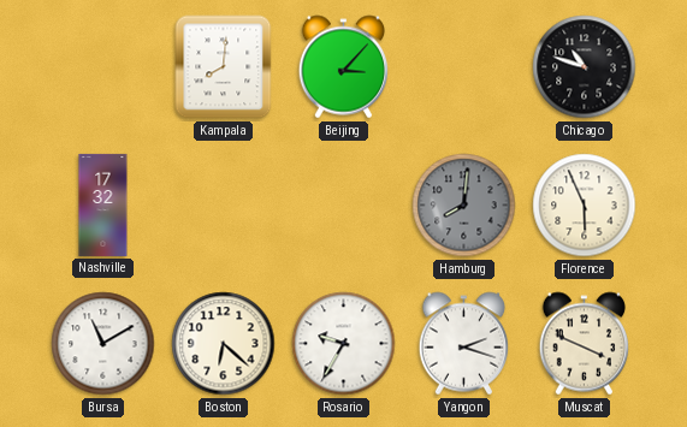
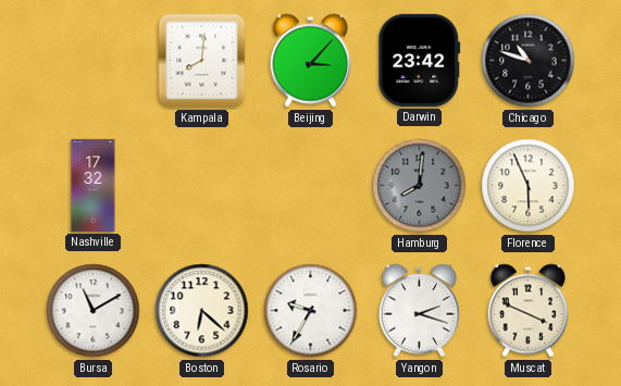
Darwin: none -> 23:42 (420, 60)
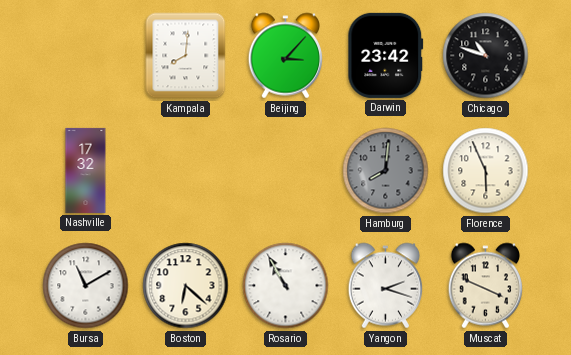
Rosario: 9:35 -> 10:55 (286, 286)
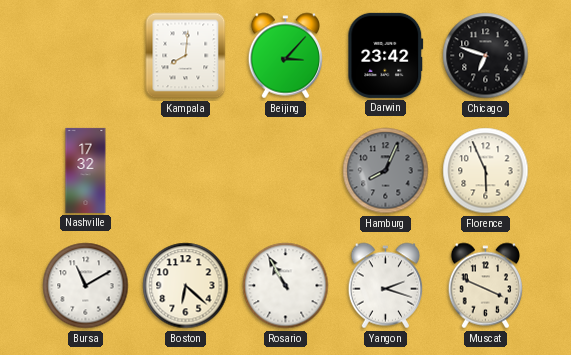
Chicago: 10:48 -> 6:48 (486, 56)
Hamburg: 8:01 -> 8:04 (386, 171)
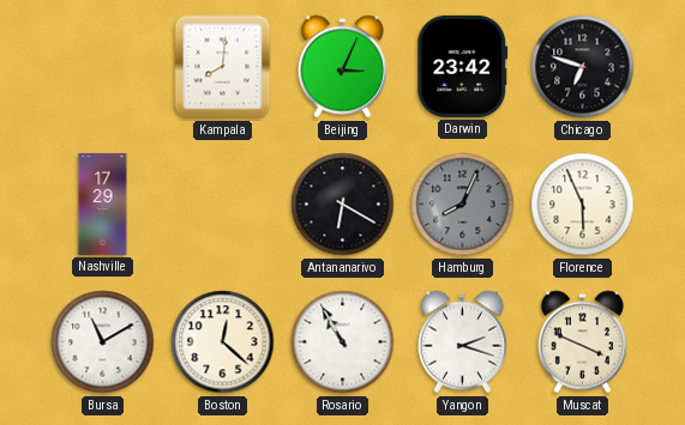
Beijing: 3:07 -> 3:04 (343, 67)
Nashville: 17:32 -> 17:29 (103, 204)
Antananarivo: none -> 6:20 (343, 205)
Boston: 6:22 -> 12:22 (223, 342)
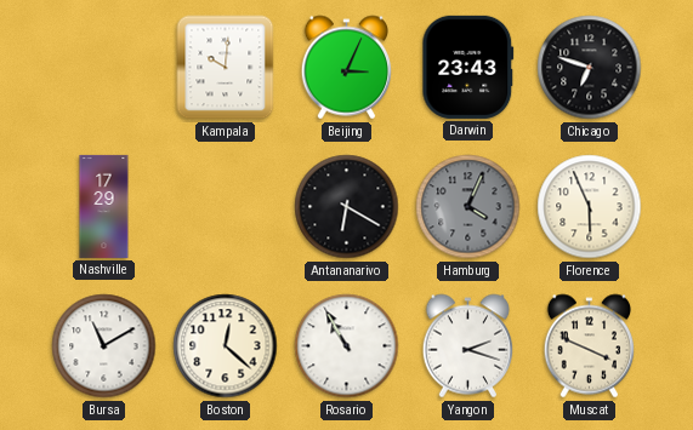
Kampala: 8:01 -> 10:01 (226, 68)
Darwin: 23:42 -> 23:43 (468, 67)
Hamburg: 8:04 -> 4:04 (468, 207)
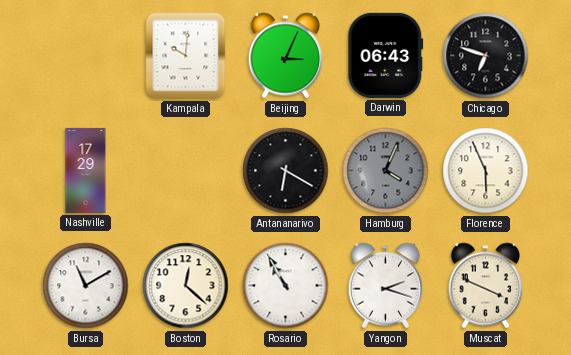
Darwin: 23:43 -> 06:43 (386, 55)
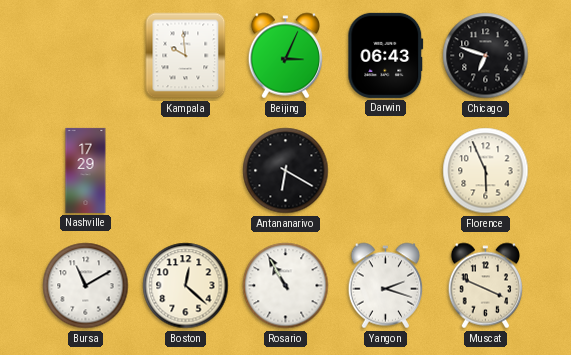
Kampala: 10:01 -> 9:59 (186, 56)
Hamburg: 4:04 -> none (386, 171)
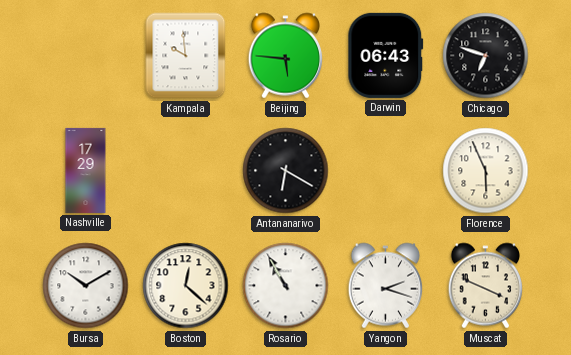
Beijing: 3:04 -> 5:46 (286, 56)
Bursa: 11:10 -> 10:10 (86, 286)
